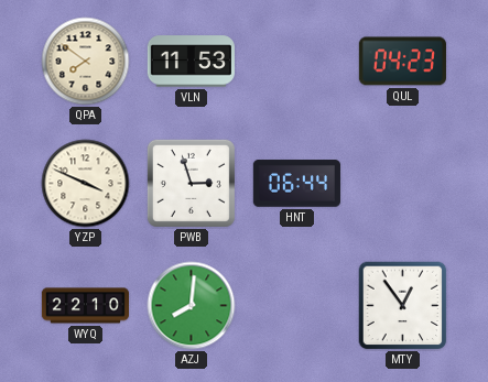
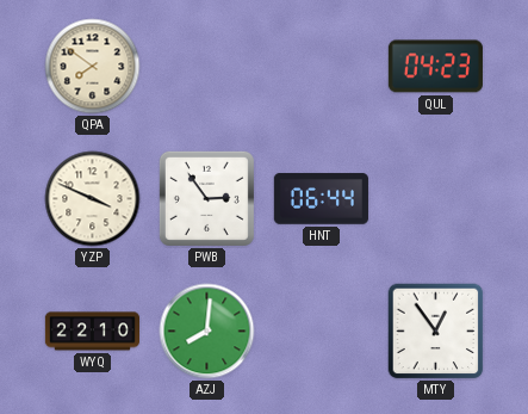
VLN: 11:53 -> none (191, 62)
PWB: 2:57 -> 2:54 (206, 198)
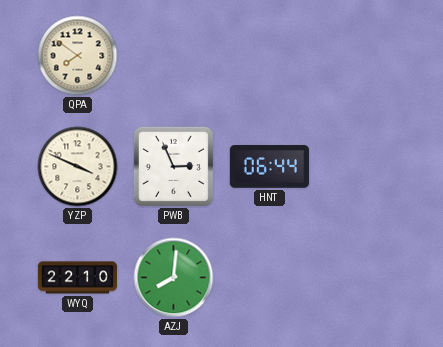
QUL: 04:23 -> none (435, 67)
PWB: 2:54 -> 2:56 (173, 166)
MTY: 12:54 -> none (436, 332)
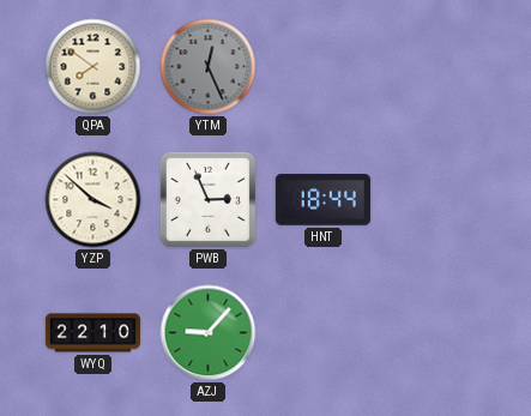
YTM: none -> 12:26 (209, 67)
YZP: 3:49 -> 3:52 (93, 200)
HNT: 06:44 -> 18:44 (322, 200)
AZJ: 8:01 -> 9:07 (209, 333)
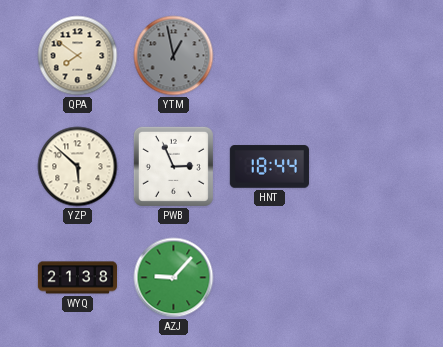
YTM: 12:26 -> 12:58 (174, 56)
YZP: 3:52 -> 5:52 (78, 167)
WYQ: 22:10 -> 21:38 (77, 278)
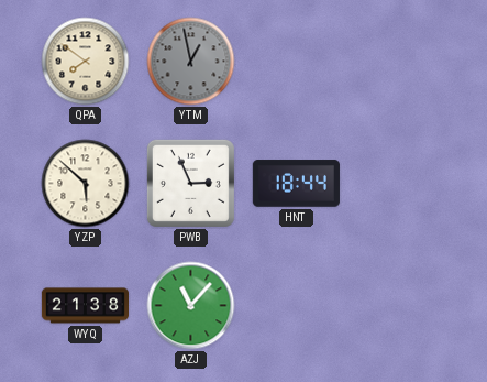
AZJ: 9:07 -> 11:07 (191, 306)
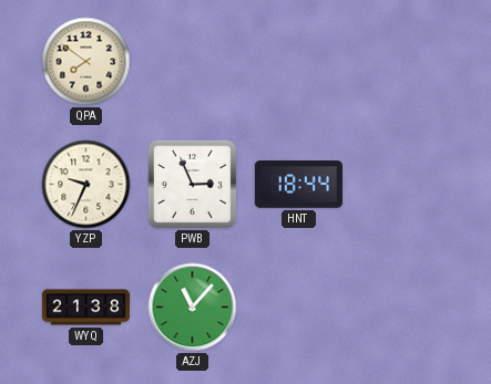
YTM: 12:58 -> none (191, 62)
YZP: 5:52 -> 9:34 (86, 185)
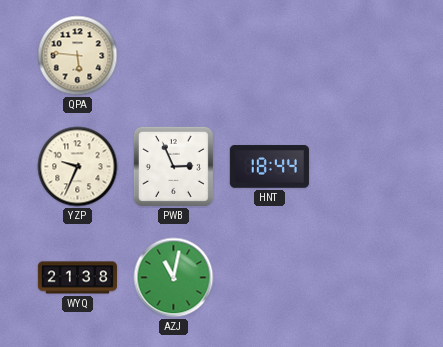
QPA: 7:51 -> 5:46 (78, 56)
AZJ: 11:07 -> 11:02 (174, 278)
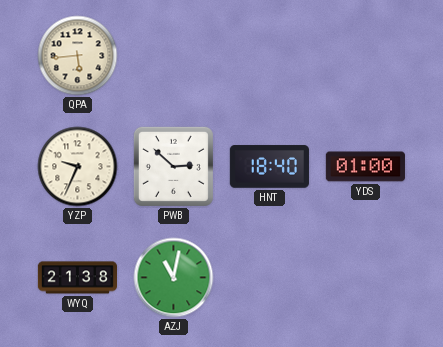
QPA: 5:46 -> 5:44 (78, 56)
PWB: 2:56 -> 2:52 (173, 166)
HNT: 18:44 -> 18:40 (269, 167)
YDS: none -> 01:00 (365, 167)
